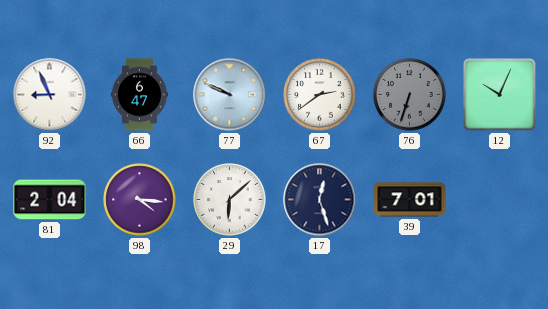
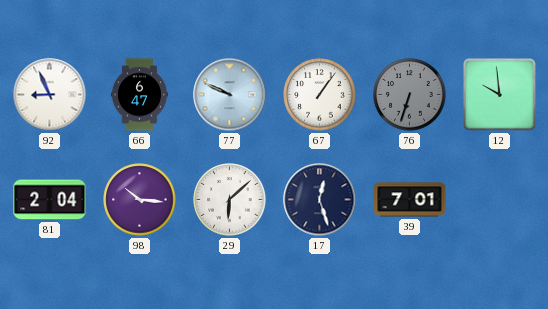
67: 2:39 -> 1:06 (320, 95)
12: 10:04 -> 9:59 (500, 95)
98: 4:16 -> 10:16 (140, 200)
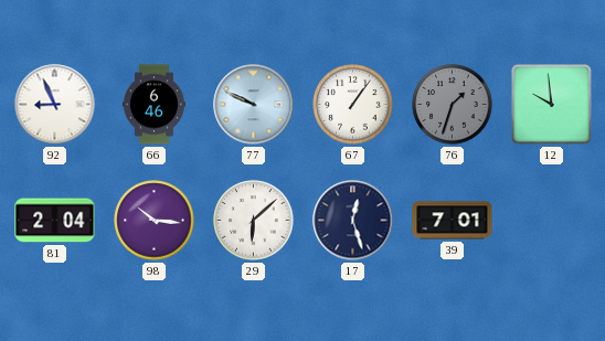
66: 6:47 -> 6:46 (153, 105)
76: 6:33 -> 1:33 (453, 105)
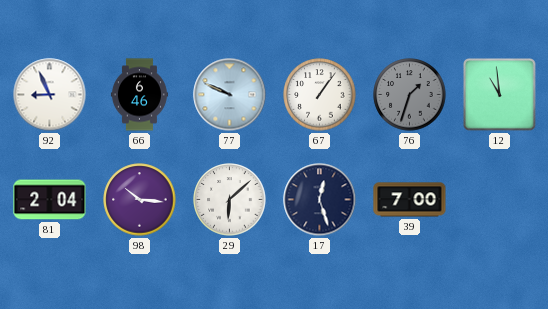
12: 9:59 -> 10:59 (500, 95)
39: 7:01 -> 7:00 (410, 200)
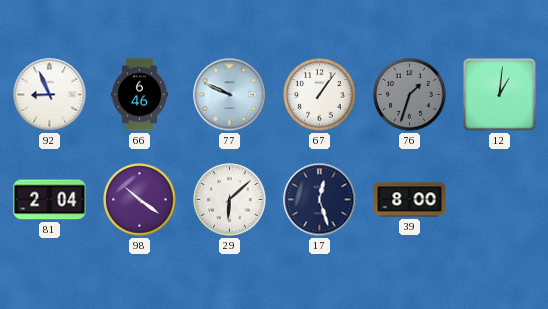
12: 10:59 -> 1:01 (500, 95)
98: 10:16 -> 10:21 (140, 200)
39: 7:00 -> 8:00 (410, 200)
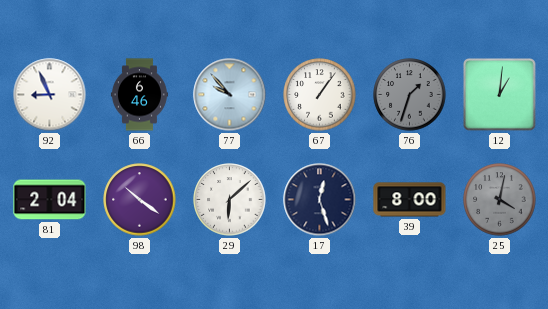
77: 9:49 -> 9:53 (230, 95)
25: none -> 4:02 (500, 200)
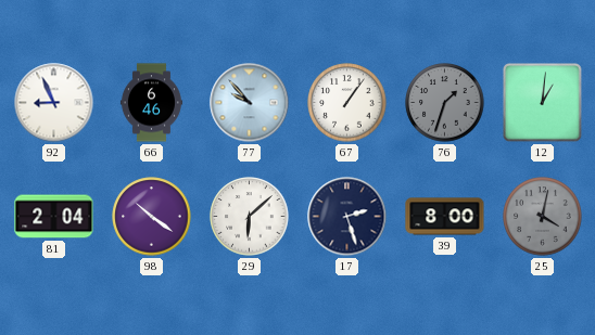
17: 12:27 -> 2:27 (347, 217)
